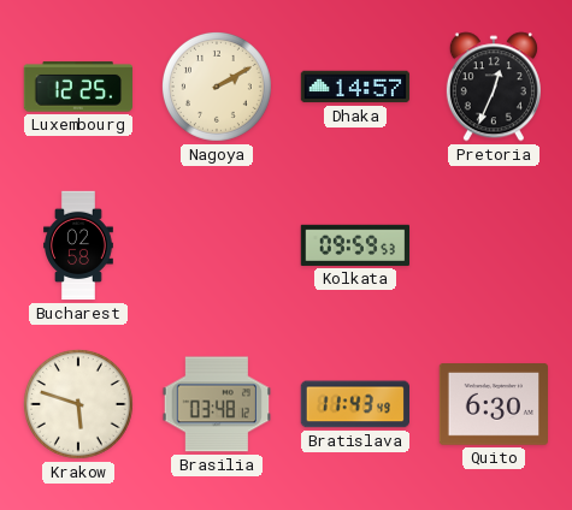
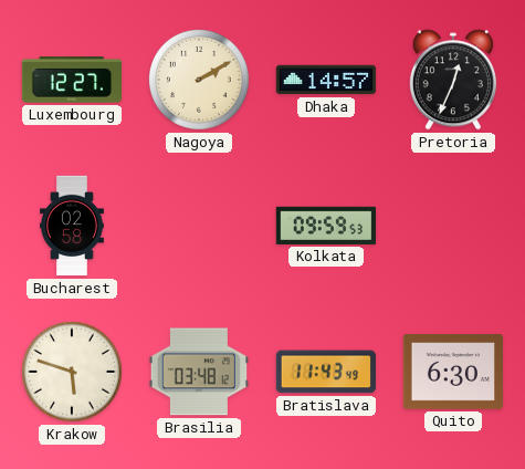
Luxembourg: 12:25 -> 12:27 (72, 80)
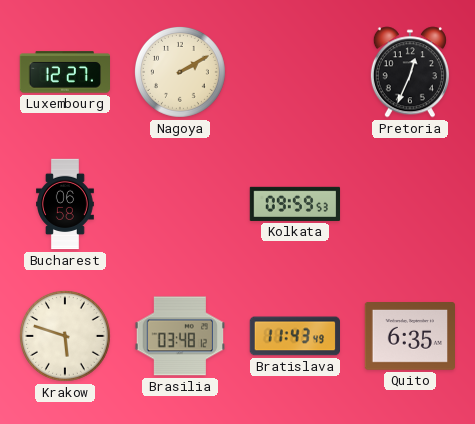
Dhaka: 14:57 -> none (326, 80)
Bucharest: 02:58 -> 06:58 (66, 204)
Quito: 6:30 -> 6:35 (409, 337)
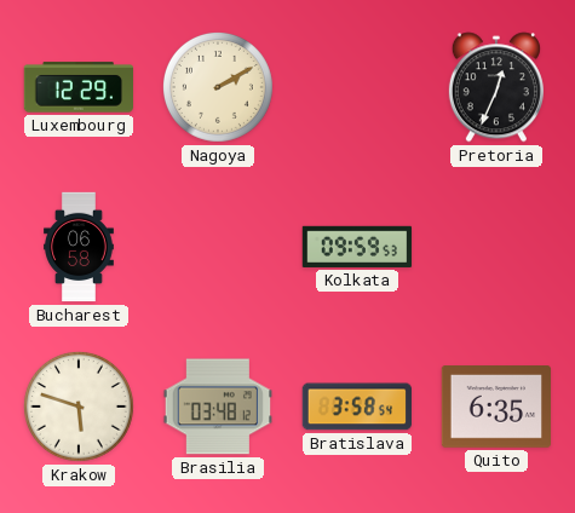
Luxembourg: 12:27 -> 12:29 (79, 87)
Bratislava: 11:43 -> 3:58 (356, 407)
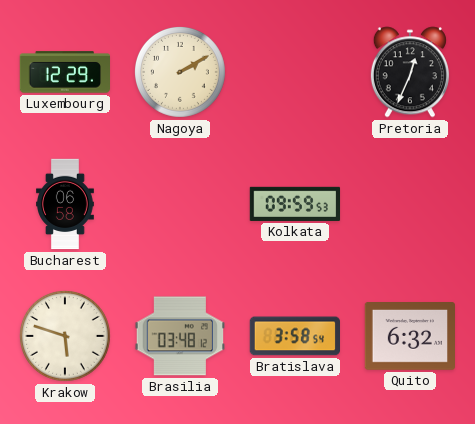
Quito: 6:35 -> 6:32 (409, 337)
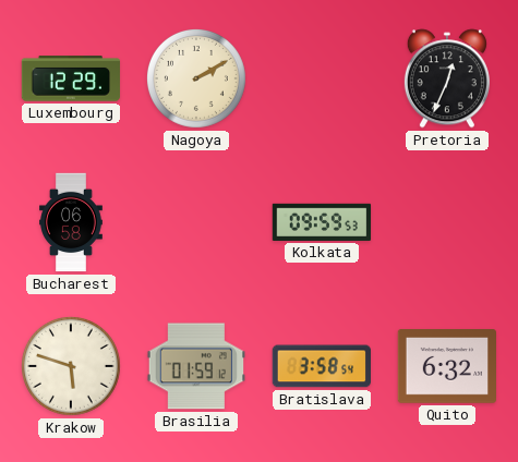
Brasilia: 03:48 -> 01:59 (195, 366)
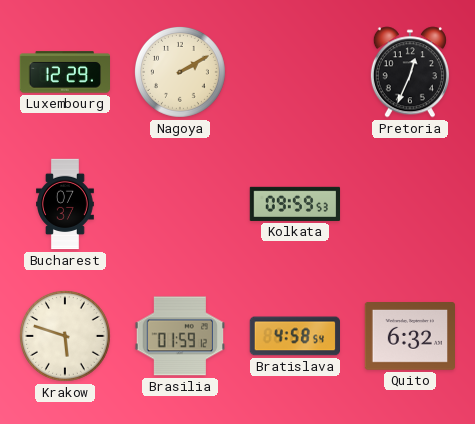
Bucharest: 06:58 -> 07:37 (66, 204)
Bratislava: 3:58 -> 4:58 (294, 336)
